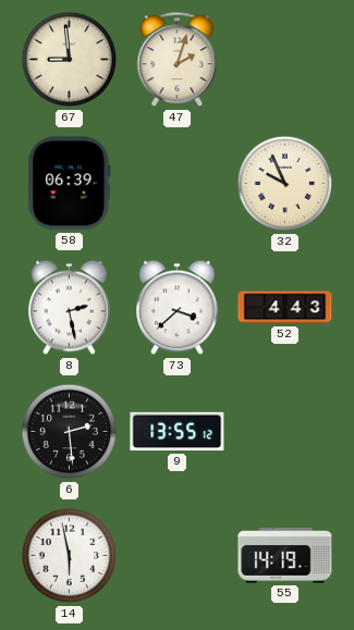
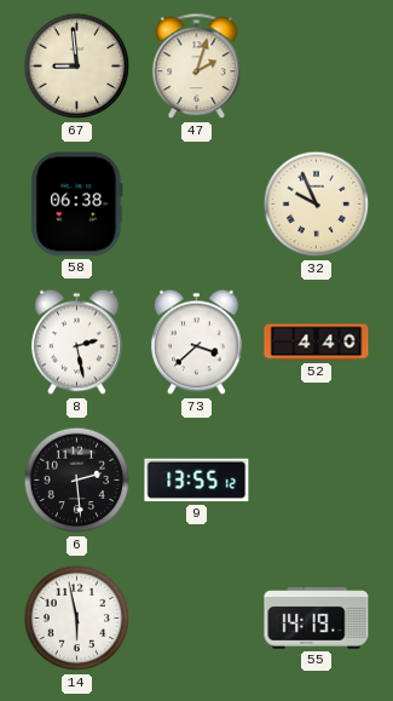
58: 06:39 -> 06:38 (77, 205)
52: 4:43 -> 4:40 (317, 343)
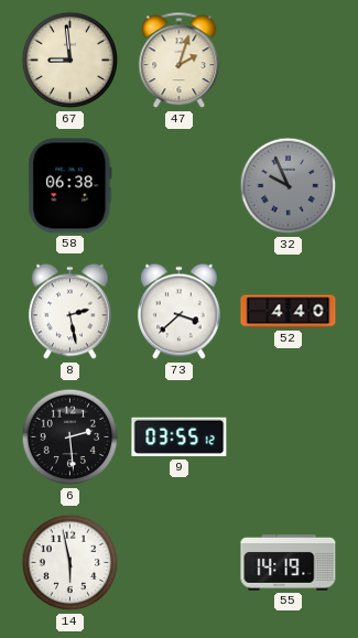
32 dial: cream -> grey (289, 186)
9: 13:55 -> 03:55 (180, 437)
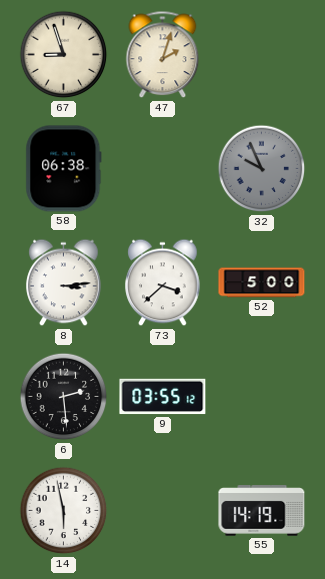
67: 8:59 -> 8:57 (64, 55)
8: 2:28 -> 3:14 (64, 283)
52: 4:40 -> 5:00 (262, 283)
